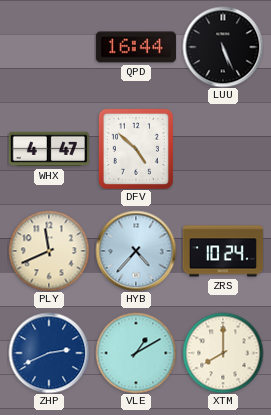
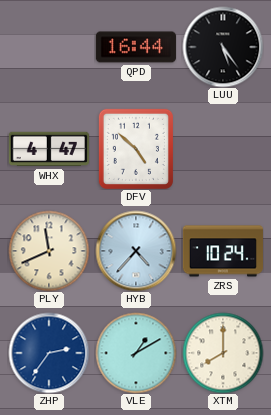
LUU: 5:26 -> 5:24 (223, 47)
ZHP: 2:41 -> 2:36 (49, 353)
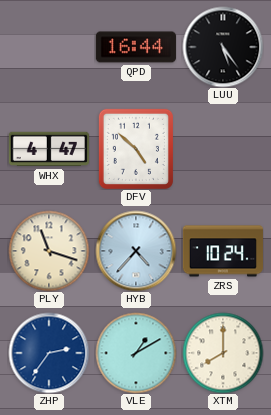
PLY: 11:41 -> 11:18 (49, 251)
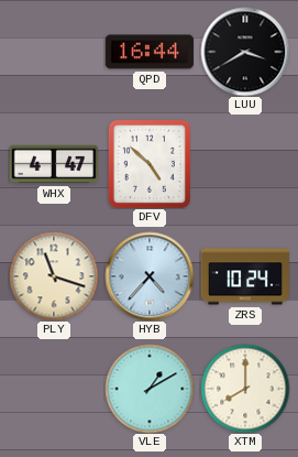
LUU: 5:24 -> 3:40 (245, 52)
ZHP: 2:36 -> none (49, 353)
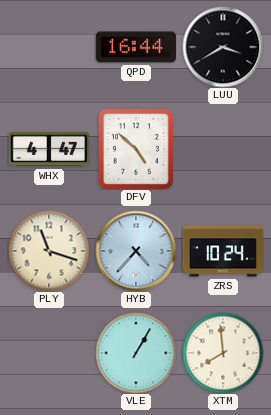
VLE: 1:10 -> 1:05 (136, 353)
XTM: 8:00 -> 7:59 (223, 353)
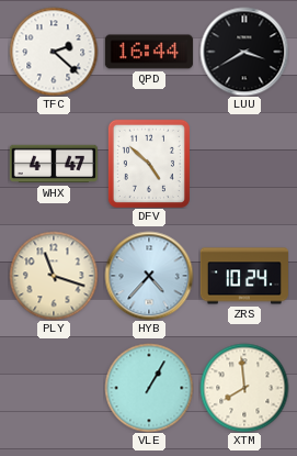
TFC: none -> 2:22 (54, 52)
